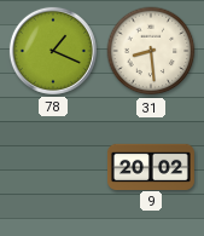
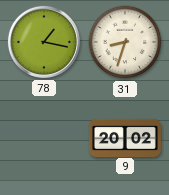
78: 1:19 -> 1:17 (44, 42)
31: 8:29 -> 8:33 (125, 42)
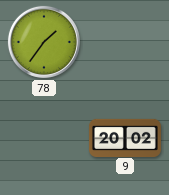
78: 1:17 -> 1:36 (44, 42)
31: 8:33 -> none (125, 42)
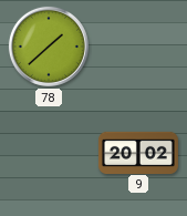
78: 1:36 -> 1:38 (49, 47)
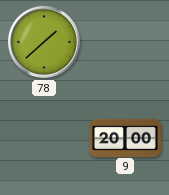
9: 20:02 -> 20:00 (125, 137)
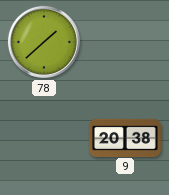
9: 20:00 -> 20:38 (125, 137)
